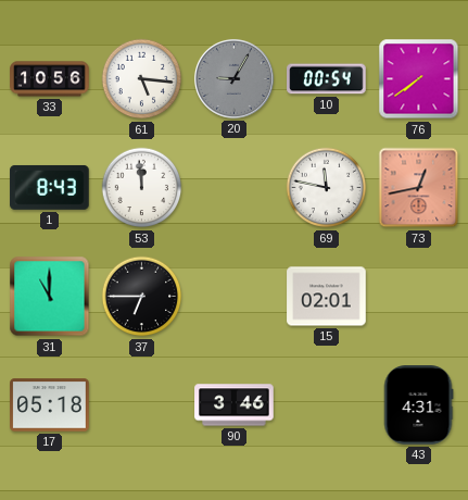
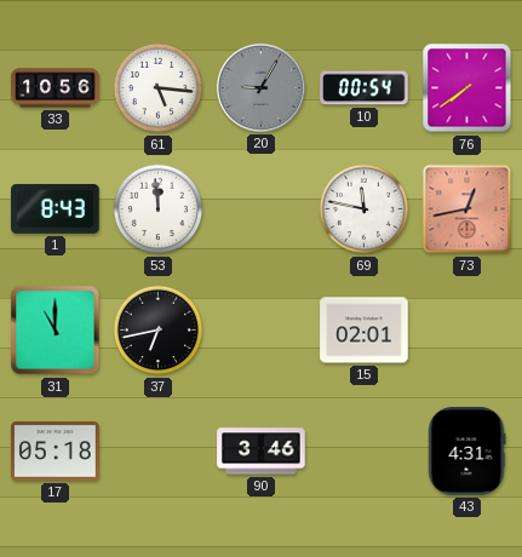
37: 6:45 -> 6:43 (159, 331)
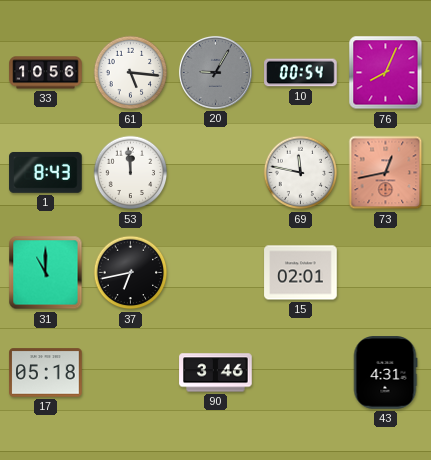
76: 7:39 -> 8:04 (386, 73)
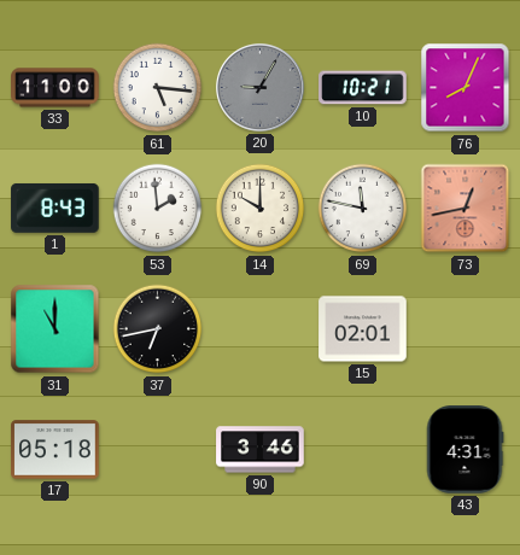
33: 10:56 -> 11:00 (55, 88)
10: 00:54 -> 10:21 (363, 88)
53: 11:59 -> 1:59 (158, 209)
14: none -> 10:00 (261, 209)
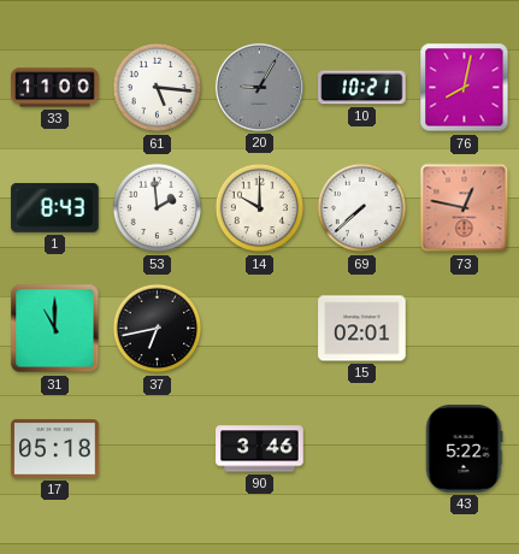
76: 8:04 -> 8:02 (465, 88)
69: 11:47 -> 7:38 (362, 208)
73: 12:43 -> 12:47 (465, 208)
43: 4:31 -> 5:22 (464, 449)
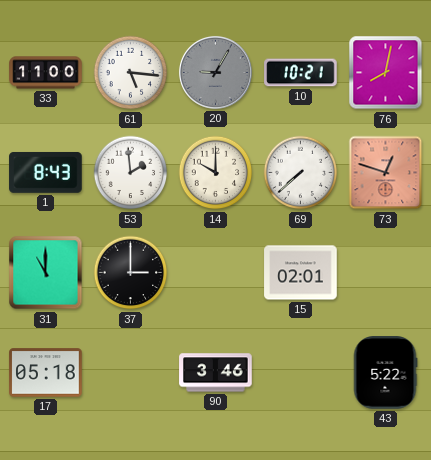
73: 12:47 -> 12:48 (386, 173)
37: 6:43 -> 3:00 (131, 273)
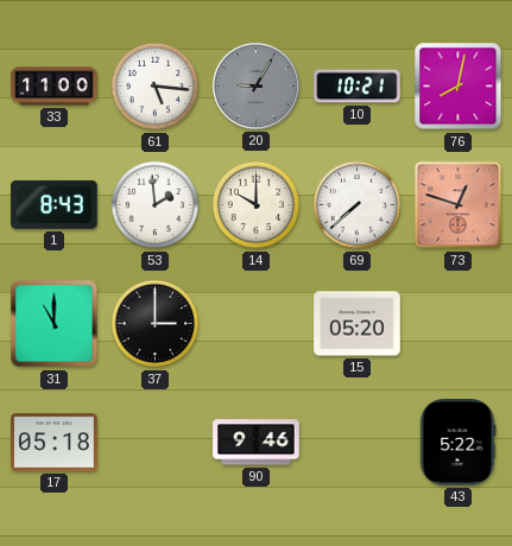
15: 02:01 -> 05:20 (358, 324)
90: 3:46 -> 9:46 (257, 443)
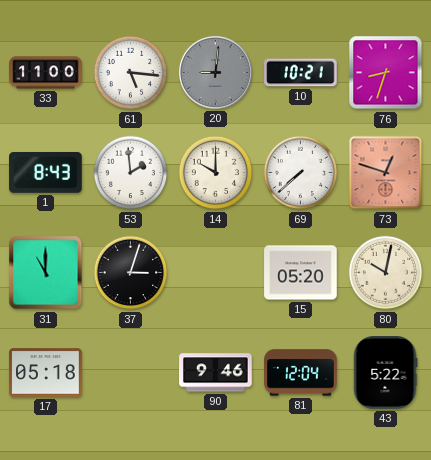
20: 9:05 -> 9:01 (215, 72)
76: 8:02 -> 8:33 (386, 73)
37: 3:00 -> 3:03 (131, 273)
80: none -> 10:02 (386, 273)
81: none -> 12:04 (301, 373)
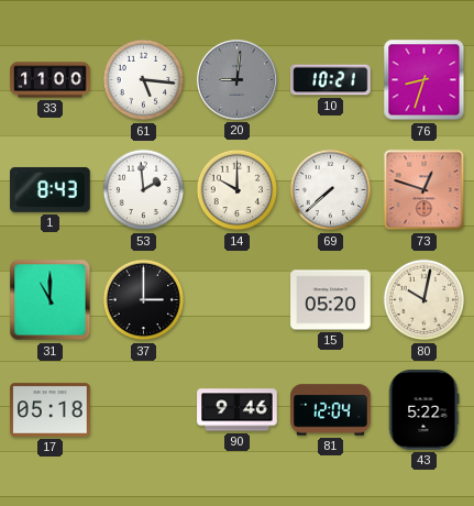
37: 3:03 -> 3:00 (144, 300)
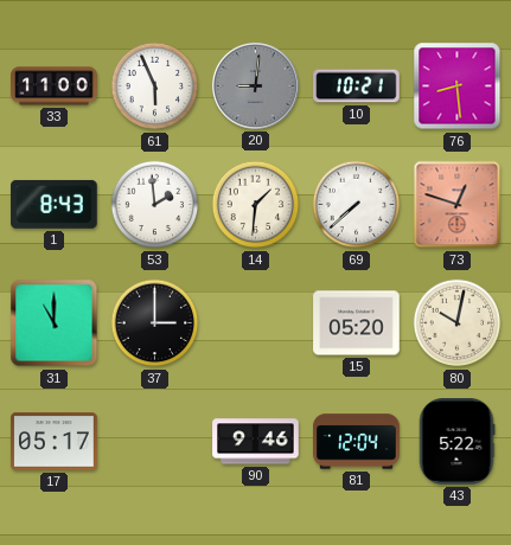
61: 5:16 -> 5:56 (155, 86)
76: 8:33 -> 8:29 (458, 86)
14: 10:00 -> 1:31 (256, 205)
17: 05:18 -> 05:17 (55, 442)
